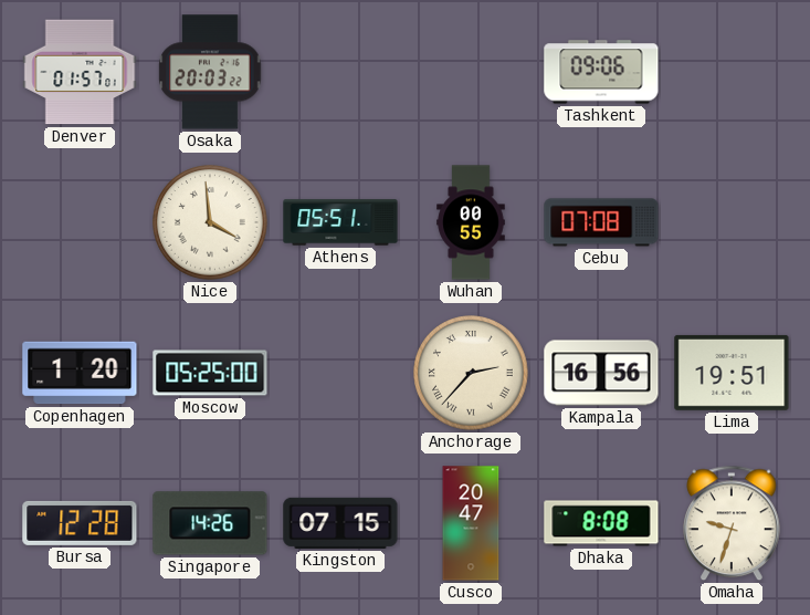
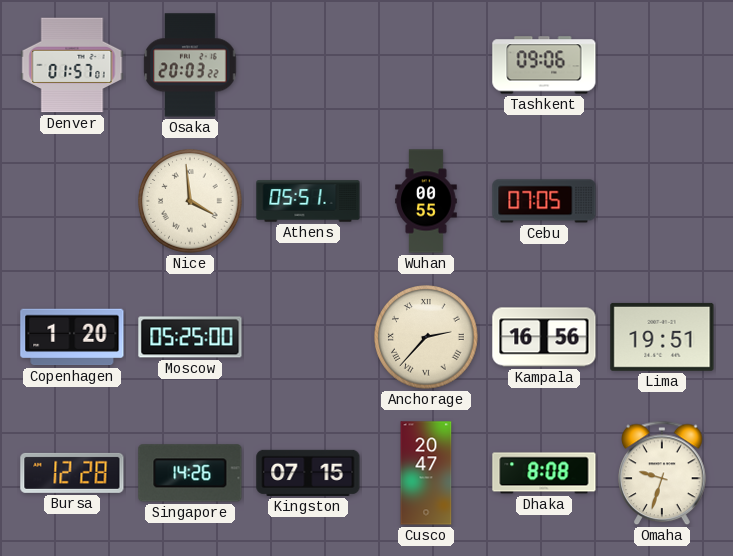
Cebu: 07:08 -> 07:05 (544, 201)
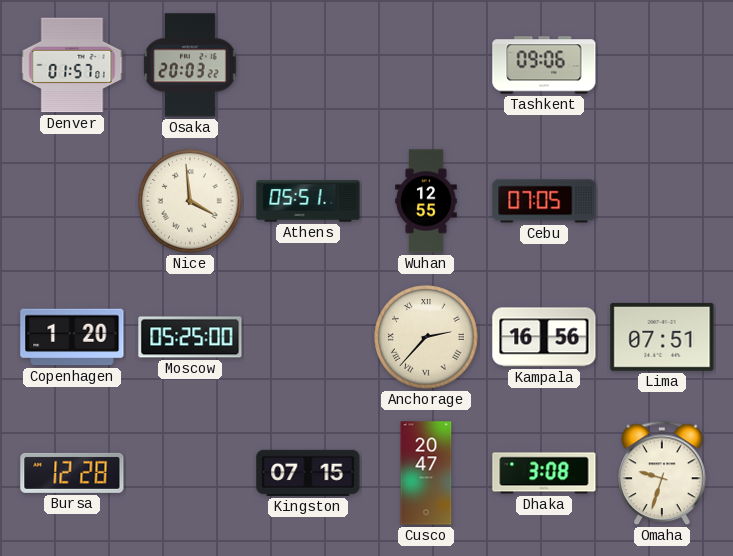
Wuhan: 00:55 -> 12:55 (426, 201)
Lima: 19:51 -> 07:51 (662, 337)
Singapore: 14:26 -> none (190, 473)
Dhaka: 8:08 -> 3:08 (544, 473)
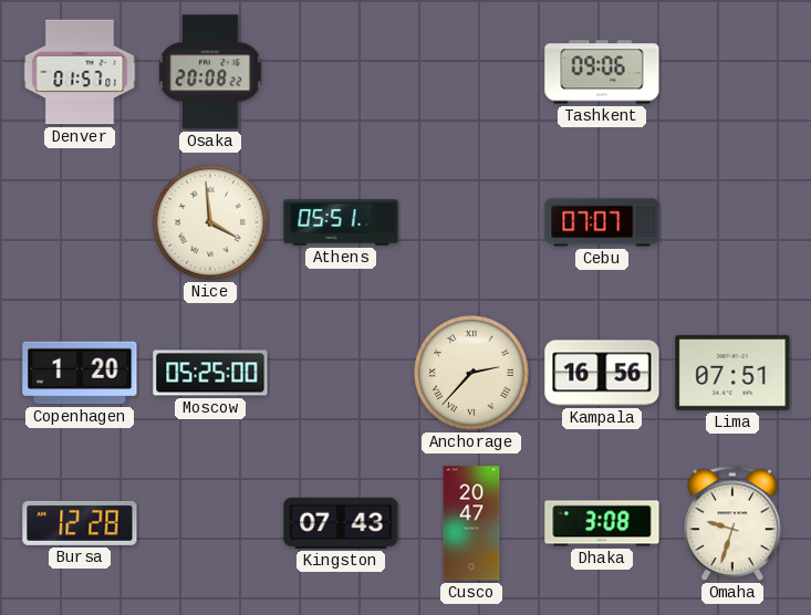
Osaka: 20:03 -> 20:08 (210, 72)
Wuhan: 12:55 -> none (426, 201)
Cebu: 07:05 -> 07:07 (602, 222)
Kingston: 07:15 -> 07:43 (341, 523)
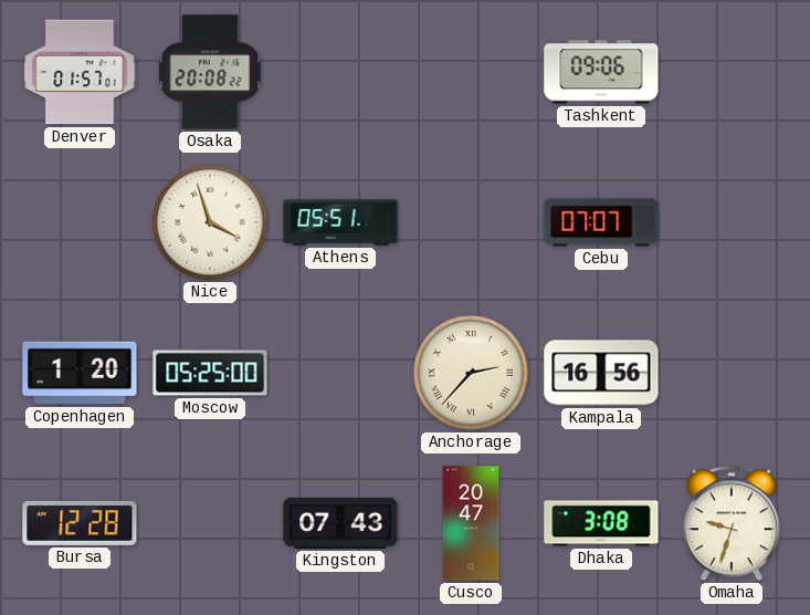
Nice: 3:59 -> 3:57 (210, 222)
Lima: 07:51 -> none (732, 373)
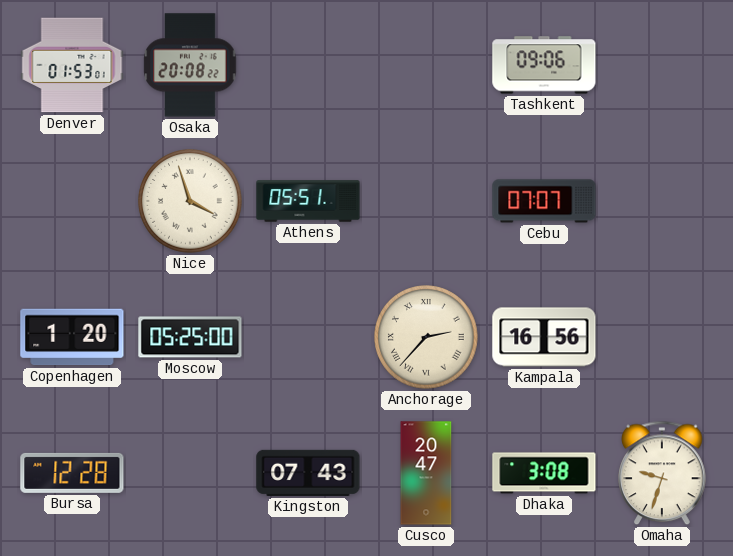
Denver: 01:57 -> 01:53 (72, 65)
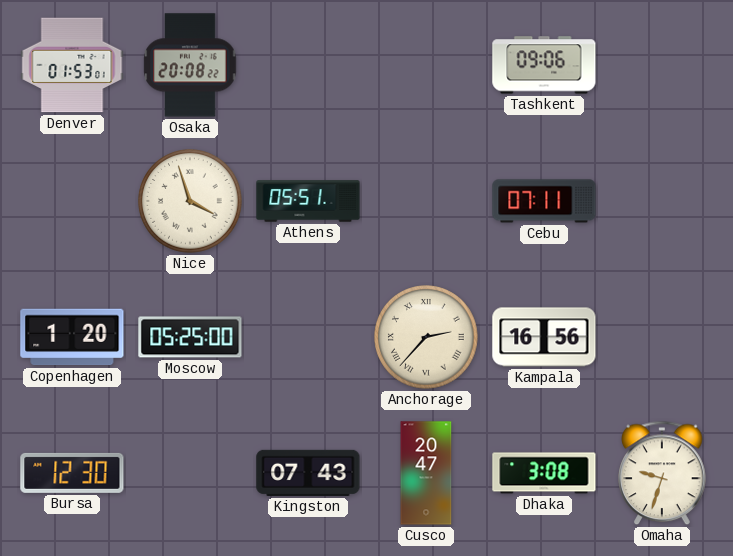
Cebu: 07:07 -> 07:11 (544, 201)
Bursa: 12:28 -> 12:30 (72, 473)
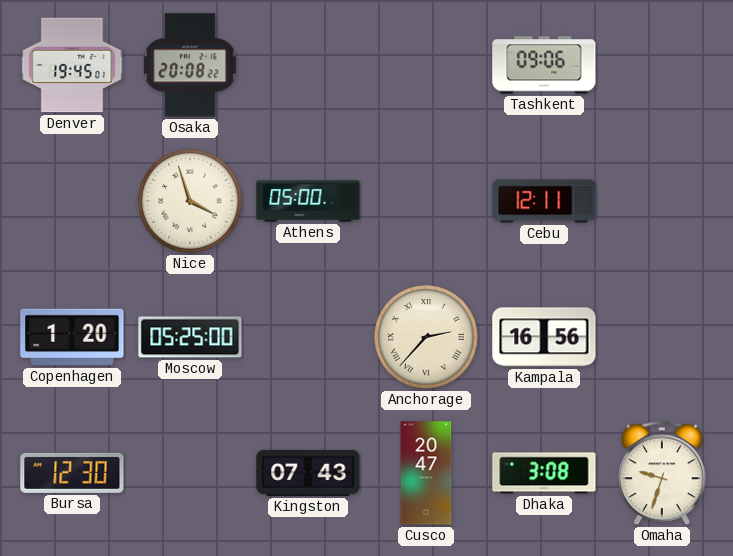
Denver: 01:53 -> 19:45 (72, 65)
Athens: 05:51 -> 05:00 (308, 201)
Cebu: 07:11 -> 12:11 (544, 201)
